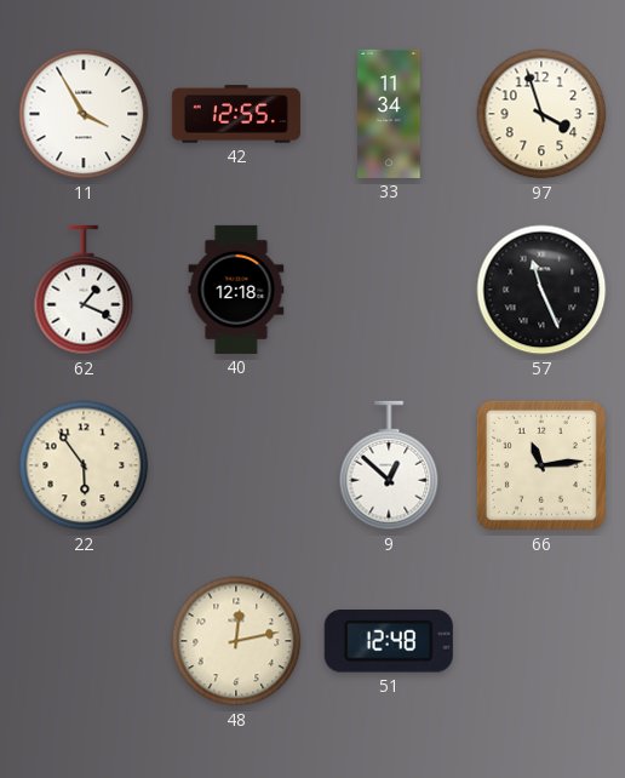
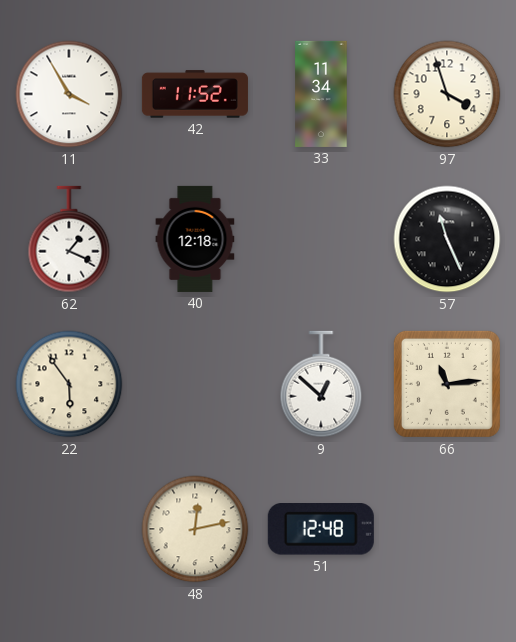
42: 12:55 -> 11:52 (195, 94)
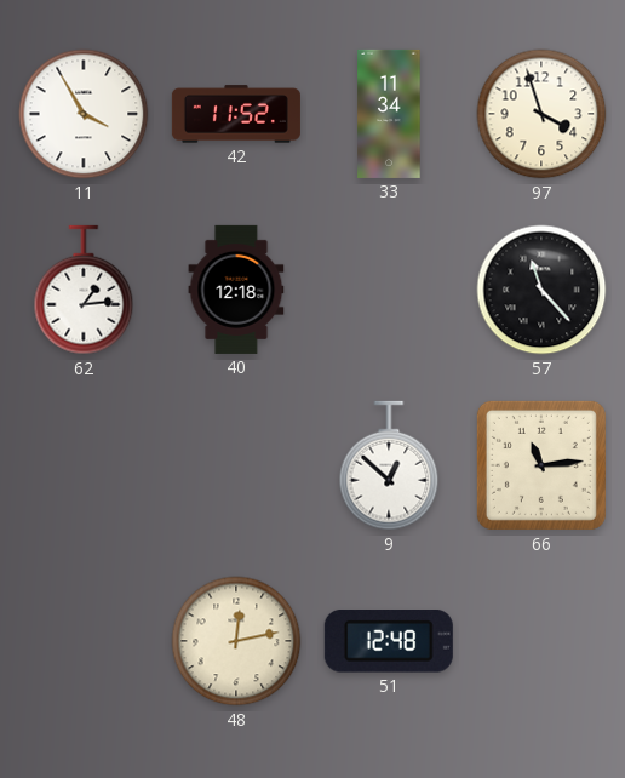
62: 1:19 -> 1:14 (84, 290)
57: 11:26 -> 11:23 (541, 290)
22: 5:54 -> none (69, 384)
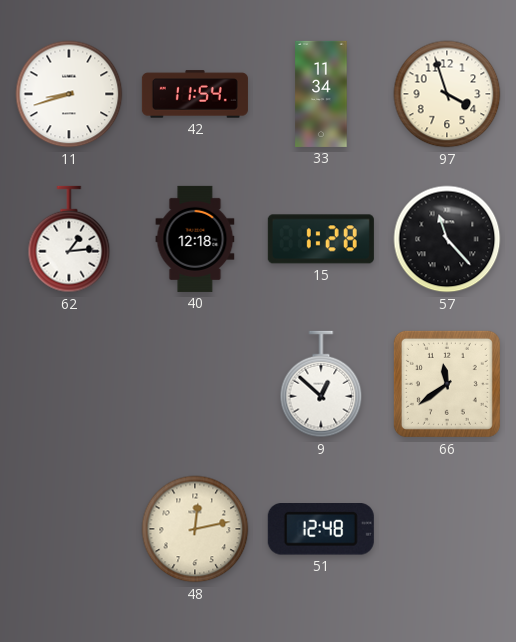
11: 3:55 -> 8:42 (69, 94)
42: 11:52 -> 11:54 (195, 94)
15: none -> 1:28 (321, 239)
66: 11:14 -> 11:39 (447, 384)
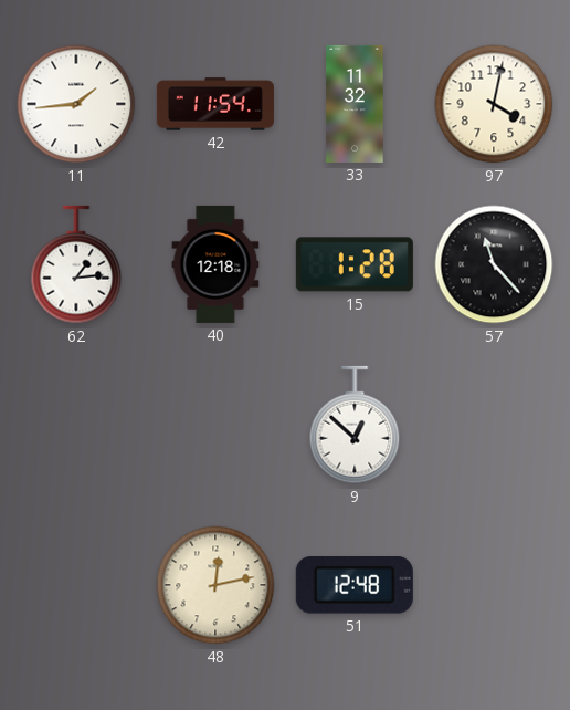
11: 8:42 -> 1:44 (76, 104)
33: 11:34 -> 11:32 (355, 104)
97: 3:57 -> 4:02 (494, 104)
66: 11:39 -> none (447, 384)
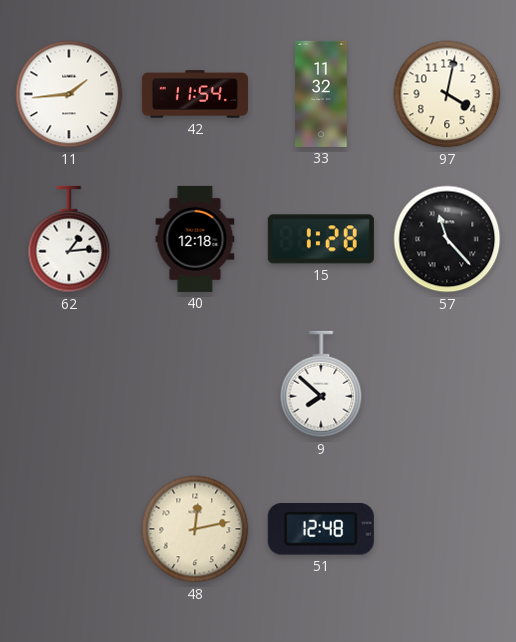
9: 12:52 -> 7:52 (321, 384)
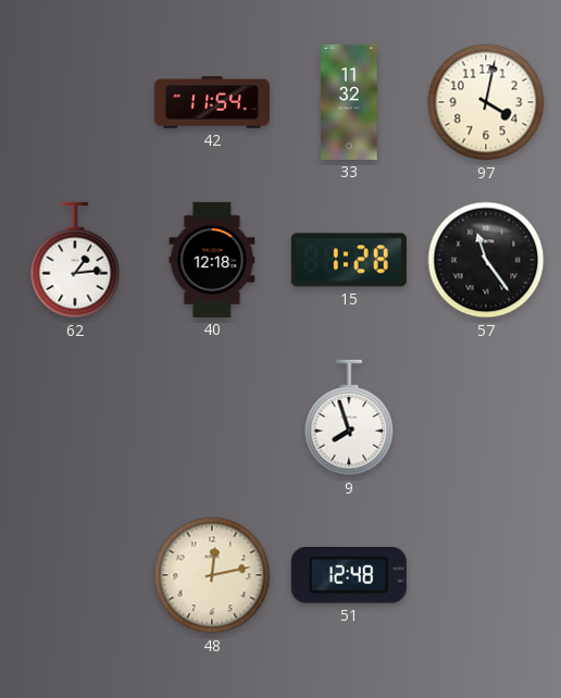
11: 1:44 -> none (69, 94)
57: 11:23 -> 11:24 (486, 260)
9: 7:52 -> 7:57 (349, 417)
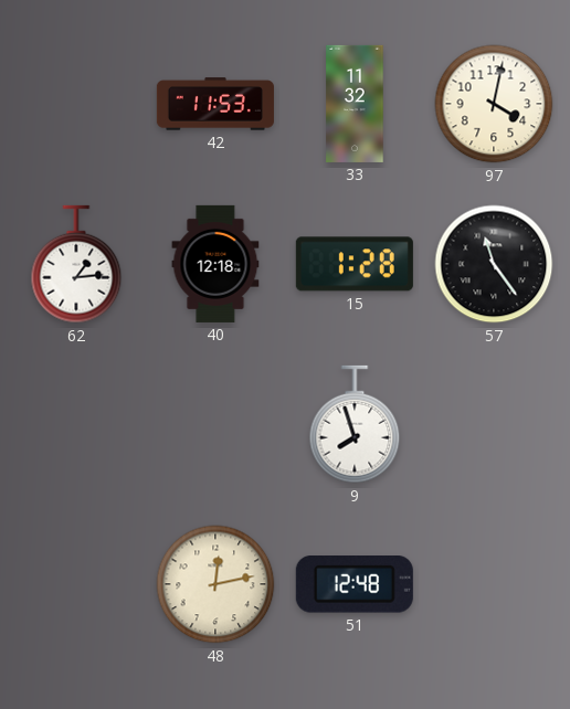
42: 11:54 -> 11:53 (215, 104)
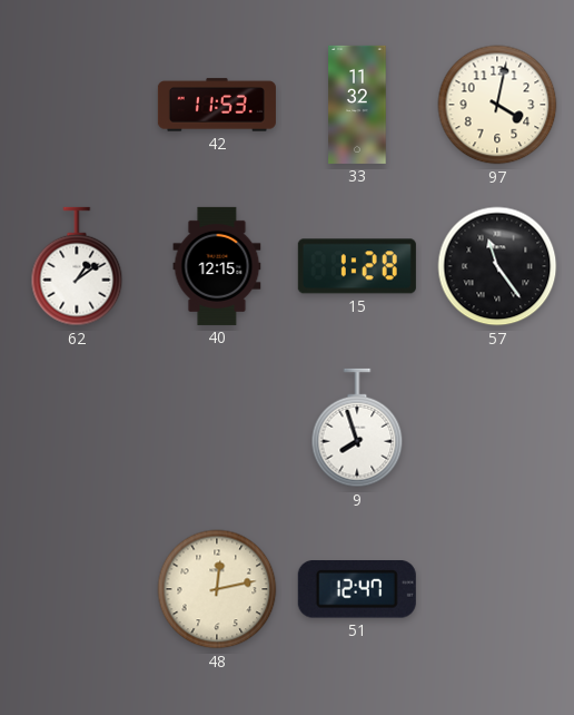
62: 1:14 -> 1:09 (77, 266)
40: 12:18 -> 12:15 (217, 266)
51: 12:48 -> 12:47 (357, 590)
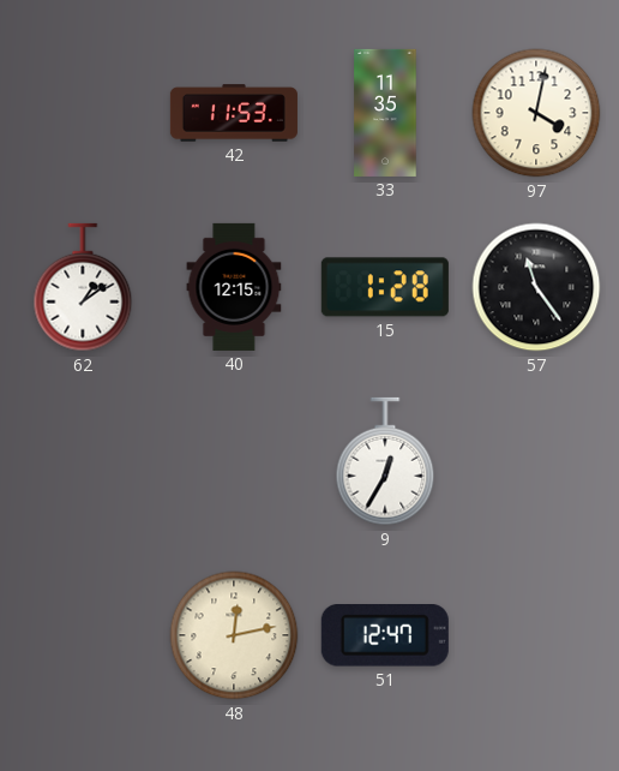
33: 11:32 -> 11:35 (385, 113)
9: 7:57 -> 12:35 (385, 461)
